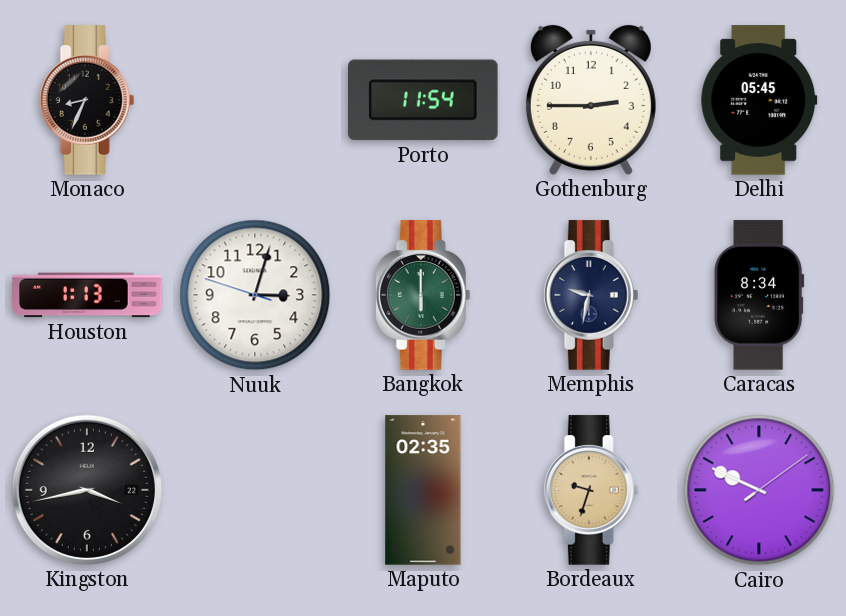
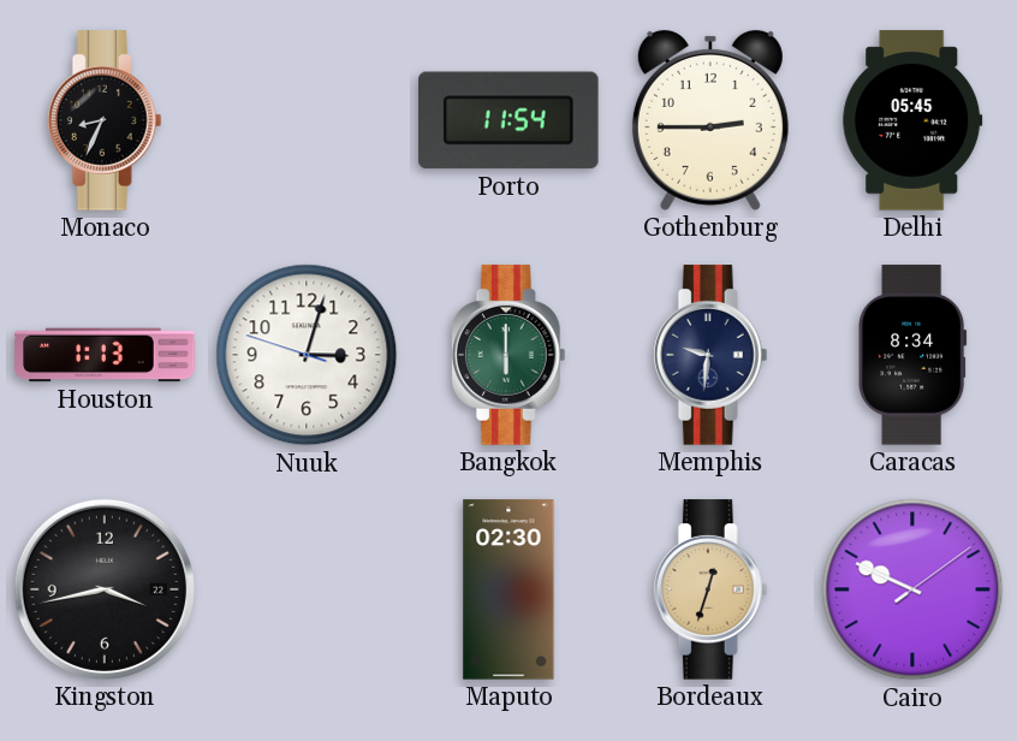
Memphis: 9:32 -> 9:31 (710, 355)
Maputo: 02:35 -> 02:30 (508, 589)
Bordeaux: 9:33 -> 12:33 (710, 589)
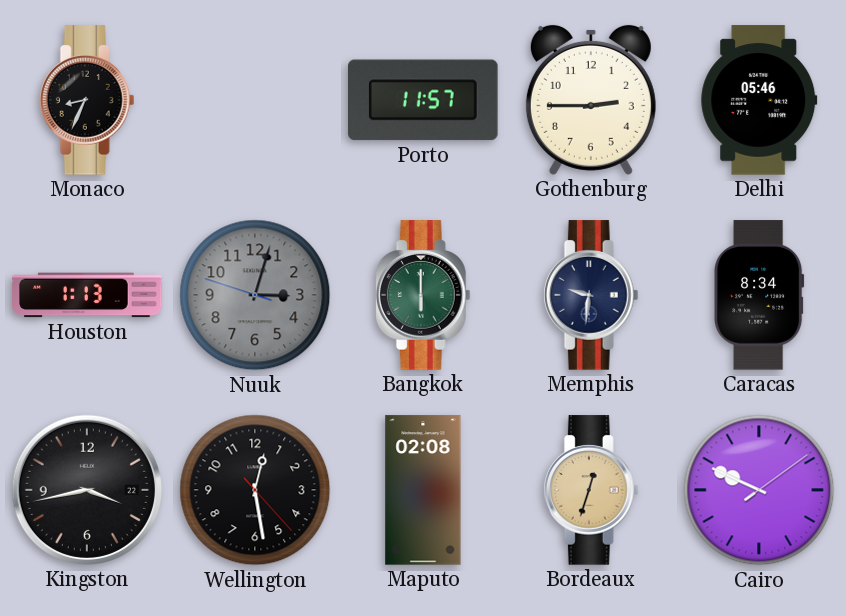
Porto: 11:54 -> 11:57 (424, 100)
Delhi: 05:45 -> 05:46 (759, 100)
Nuuk dial: white -> grey (255, 295)
Wellington: none -> 12:28 (255, 490)
Maputo: 02:30 -> 02:08 (423, 490)
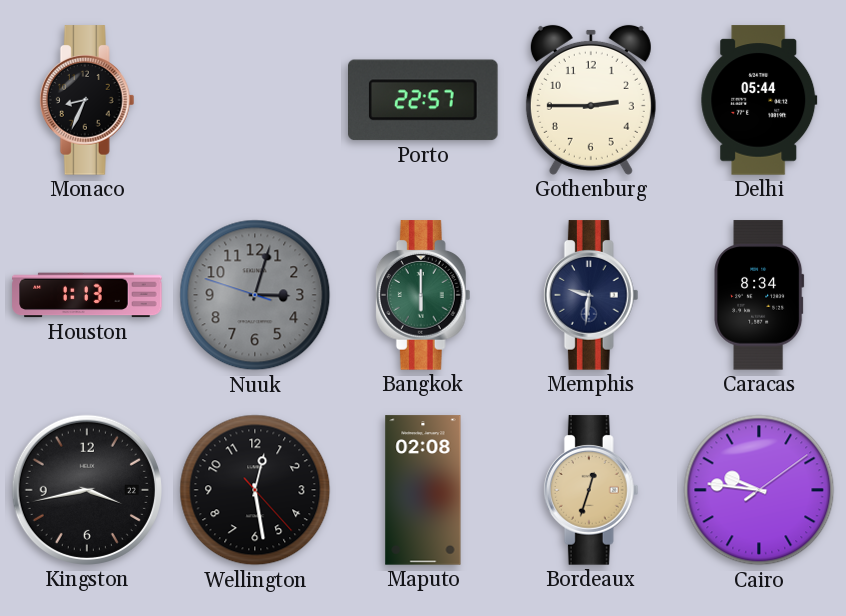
Porto: 11:57 -> 22:57 (424, 100)
Delhi: 05:46 -> 05:44 (759, 100)
Cairo: 9:49 -> 9:46 (759, 490)
